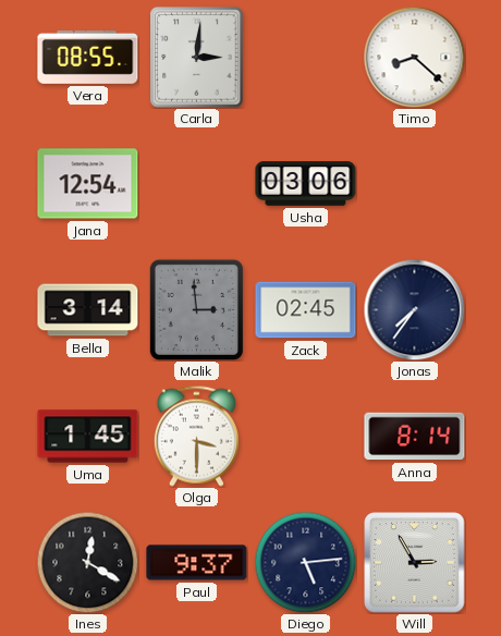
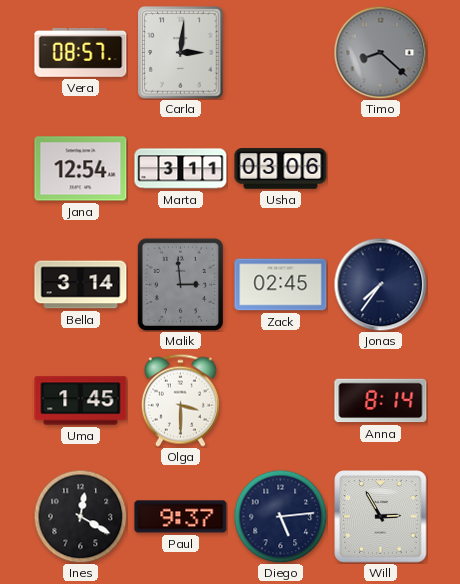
Vera: 08:55 -> 08:57 (81, 52)
Timo dial: white -> grey (380, 52)
Marta: none -> 3:11 (181, 169)
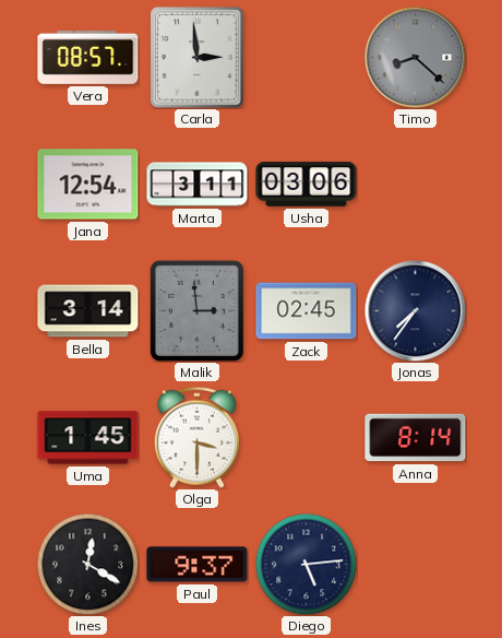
Carla: 3:01 -> 2:59 (198, 58)
Will: 2:55 -> none (381, 517)
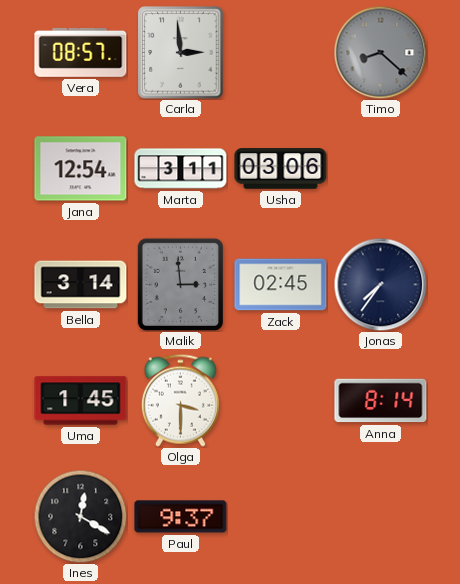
Diego: 5:14 -> none (306, 564)
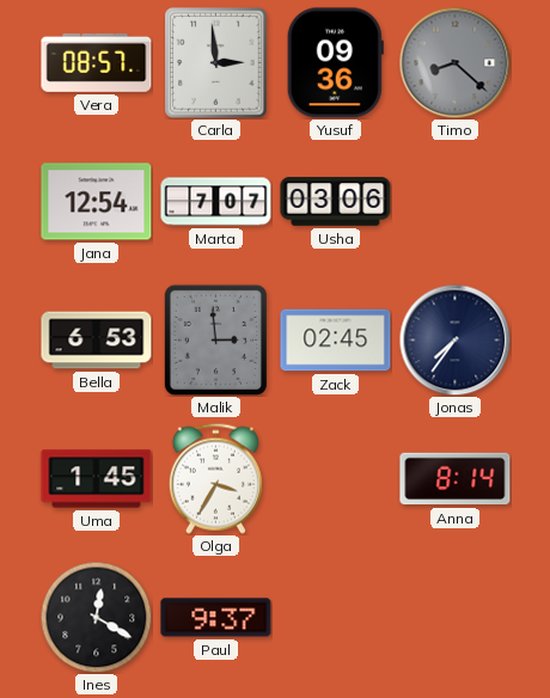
Yusuf: none -> 09:36 (335, 63)
Marta: 3:11 -> 7:07 (216, 202)
Bella: 3:14 -> 6:53 (97, 341)
Olga: 3:30 -> 3:35 (215, 478)
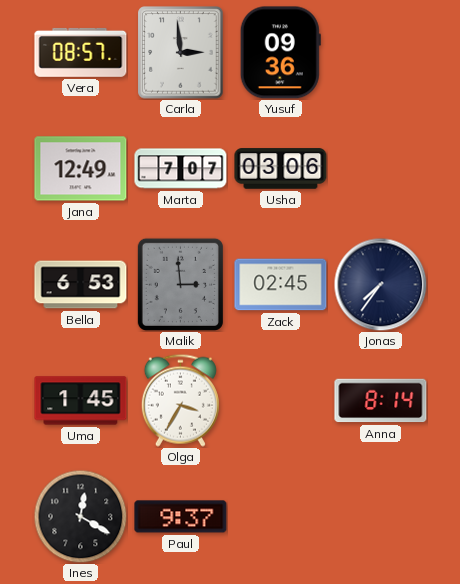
Timo: 8:22 -> none (454, 62)
Jana: 12:54 -> 12:49 (81, 169)
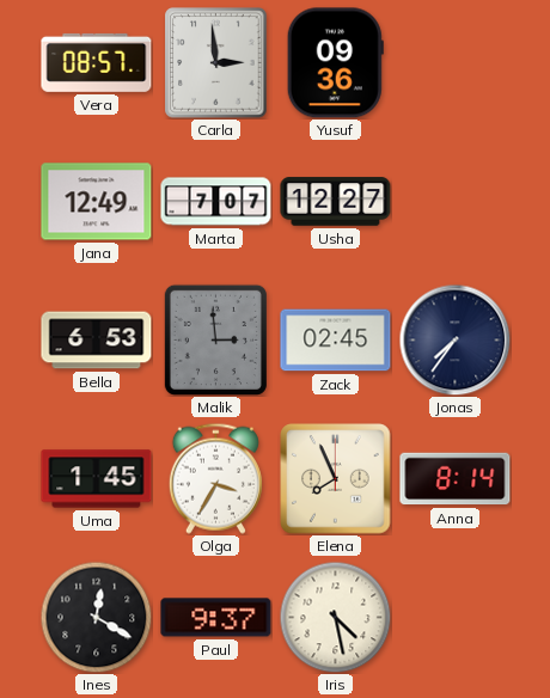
Usha: 03:06 -> 12:27 (336, 202)
Elena: none -> 7:56 (336, 479)
Iris: none -> 4:28 (335, 617)
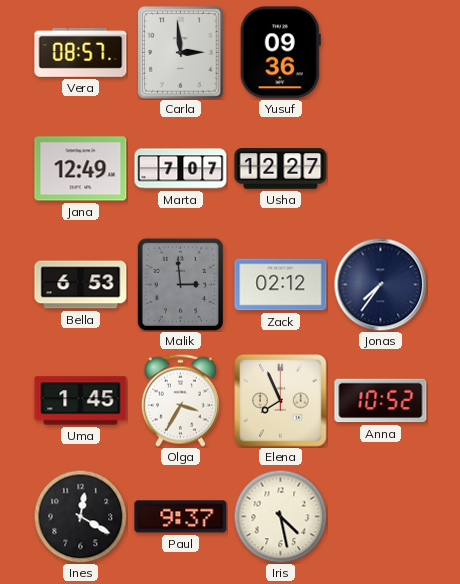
Zack: 02:45 -> 02:12 (281, 285)
Anna: 8:14 -> 10:52 (381, 401)
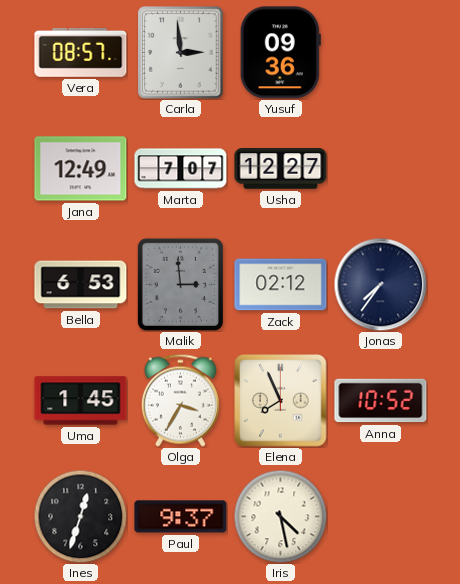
Ines: 12:20 -> 12:33 (80, 516)
